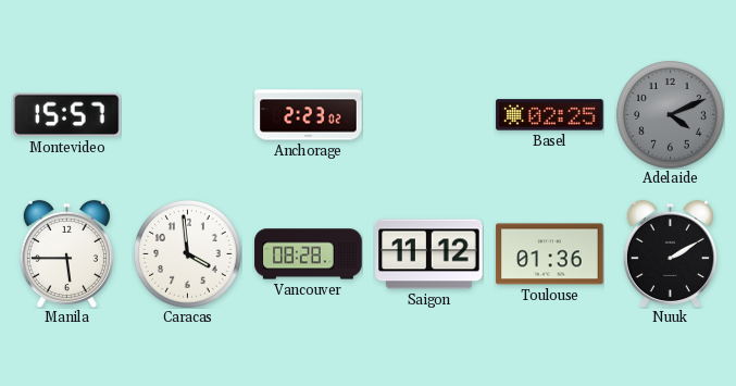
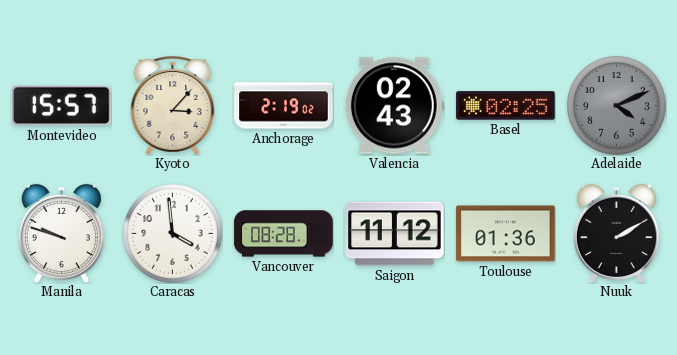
Kyoto: none -> 3:07 (173, 105)
Anchorage: 2:23 -> 2:19 (284, 106)
Valencia: none -> 02:43 (394, 106)
Manila: 5:45 -> 9:48 (61, 233)
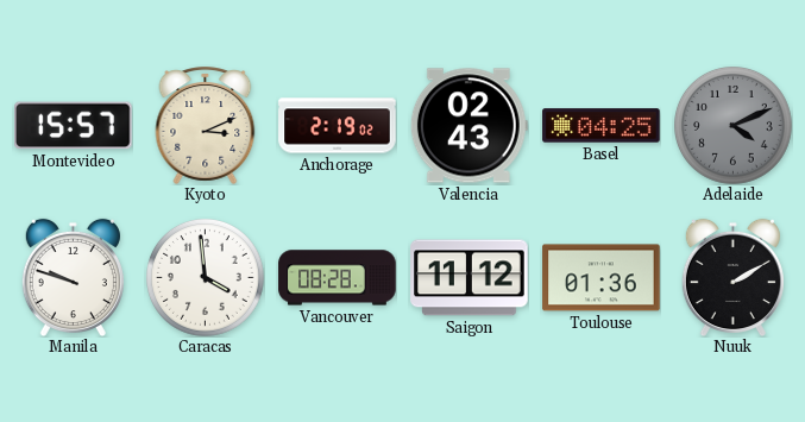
Kyoto: 3:07 -> 3:11 (206, 125)
Basel: 02:25 -> 04:25 (602, 126)
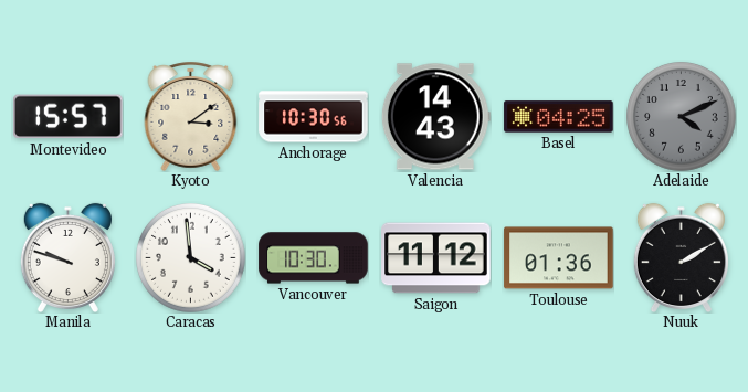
Kyoto: 3:11 -> 3:09 (191, 116)
Anchorage: 2:19 -> 10:30 (314, 117)
Valencia: 02:43 -> 14:43 (435, 117)
Vancouver: 08:28 -> 10:30 (314, 258)
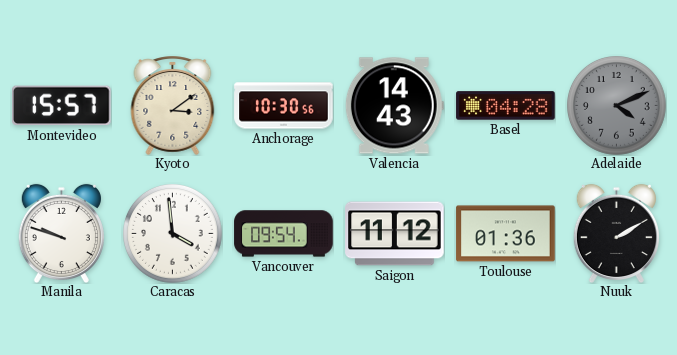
Basel: 04:25 -> 04:28 (506, 106)
Vancouver: 10:30 -> 09:54 (284, 234)
